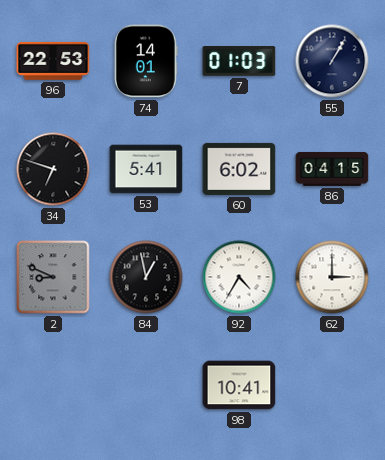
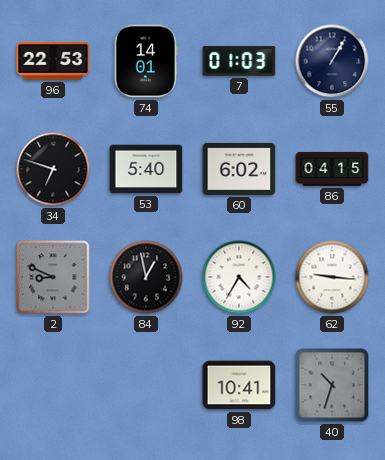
53: 5:41 -> 5:40 (146, 169)
62: 3:00 -> 9:16 (332, 277)
40: none -> 10:33 (332, 385)
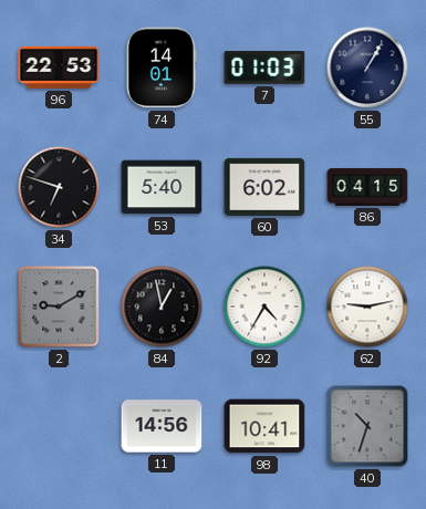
2: 8:49 -> 9:10 (59, 307)
62: 9:16 -> 9:13 (367, 307)
11: none -> 14:56 (162, 426)
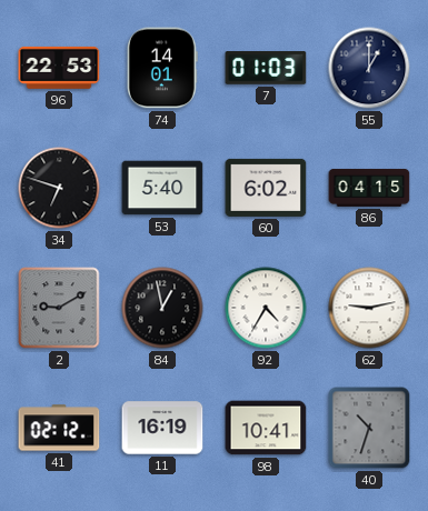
55: 1:05 -> 1:00 (369, 68)
41: none -> 02:12 (59, 428)
11: 14:56 -> 16:19 (162, 428)
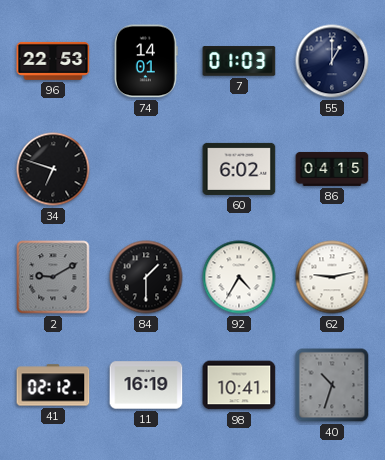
53: 5:40 -> none (162, 188)
84: 12:58 -> 1:30 (146, 277)
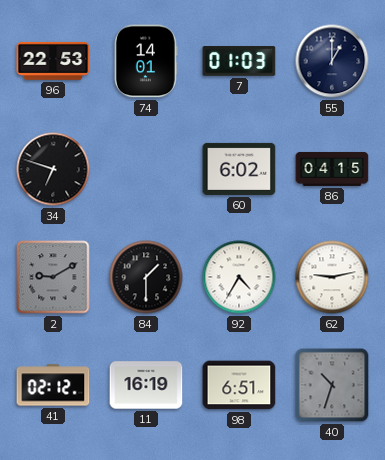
98: 10:41 -> 6:51 (239, 385)
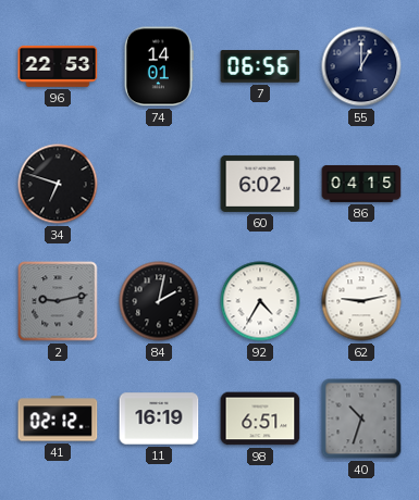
7: 01:03 -> 06:56 (260, 66)
2: 9:10 -> 9:13 (58, 301)
84: 1:30 -> 2:02 (159, 301)
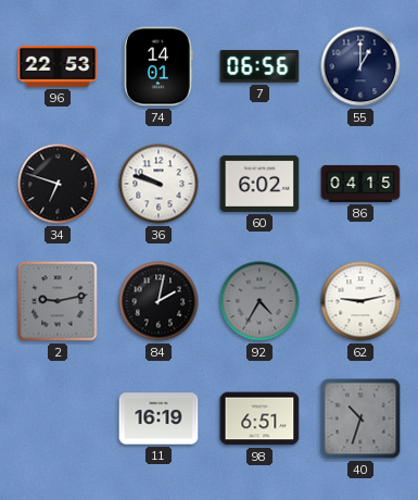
36: none -> 9:48 (159, 184)
92 dial: white -> grey (259, 301)
41: 02:12 -> none (58, 418)
